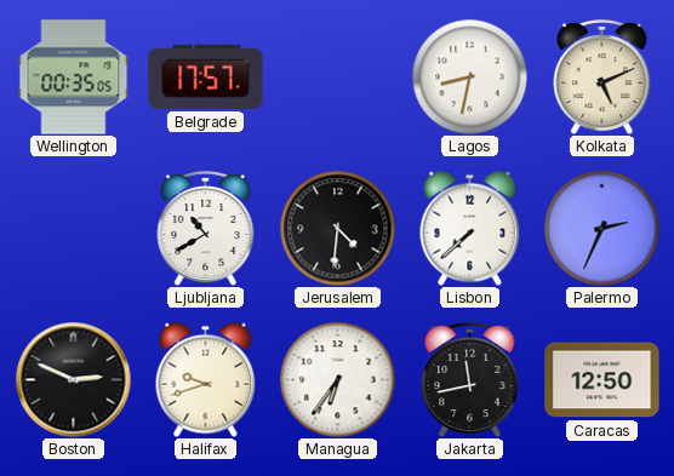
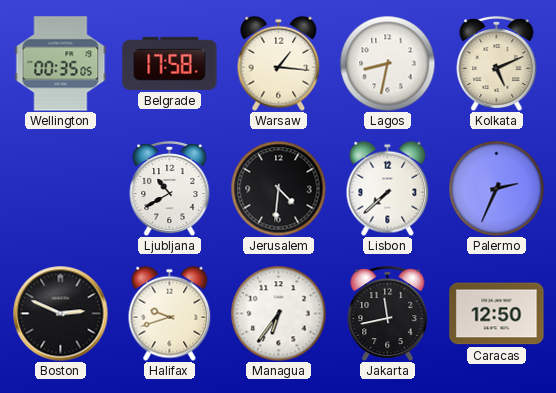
Belgrade: 17:57 -> 17:58 (170, 63)
Warsaw: none -> 1:16 (279, 63)
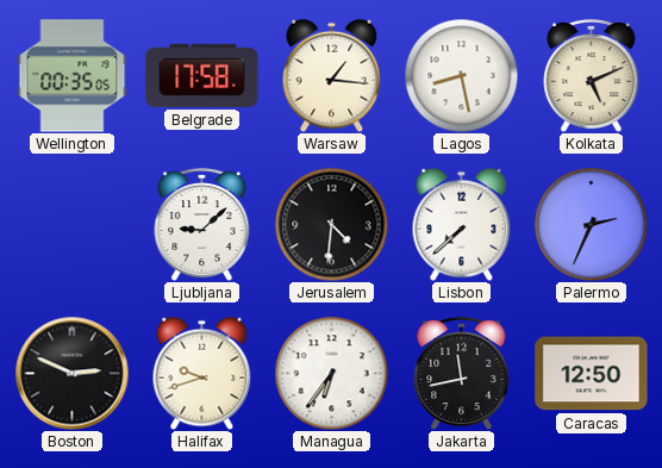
Lagos: 8:32 -> 8:28 (461, 75)
Ljubljana: 10:40 -> 9:08 (202, 224)
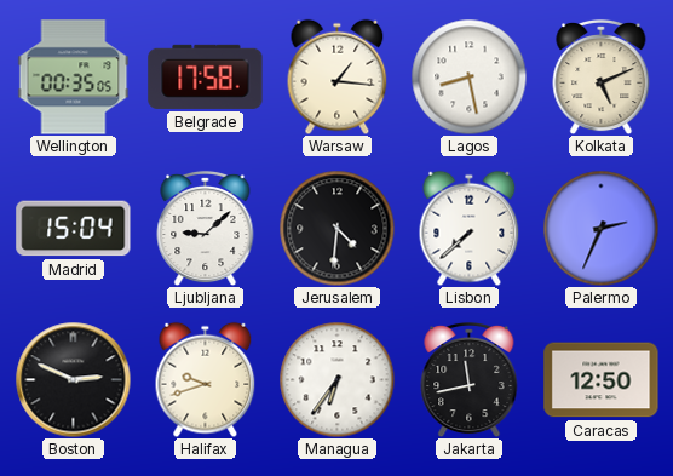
Madrid: none -> 15:04 (74, 229)
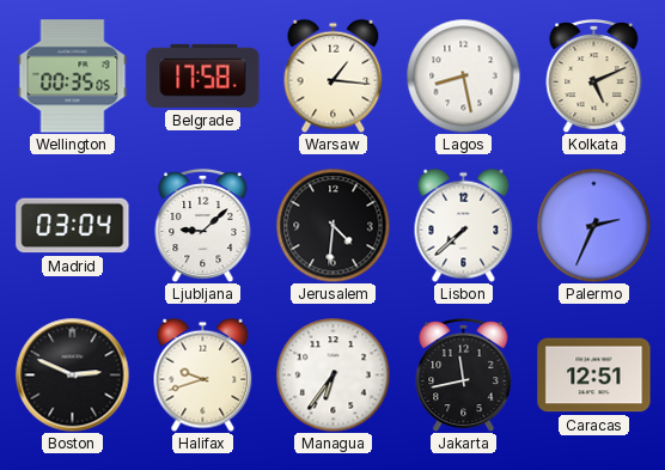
Madrid: 15:04 -> 03:04 (73, 226)
Caracas: 12:50 -> 12:51 (594, 376)
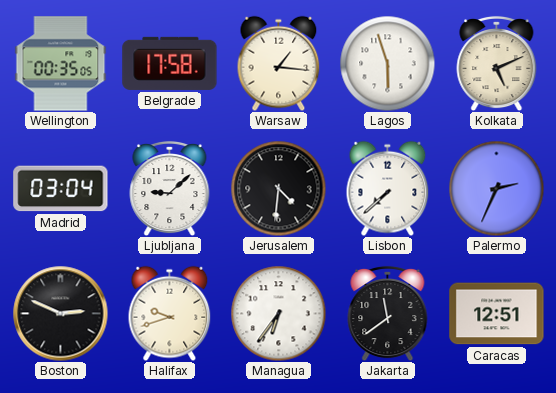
Lagos: 8:28 -> 5:57 (387, 63)
Jakarta: 11:43 -> 11:39 (388, 313)
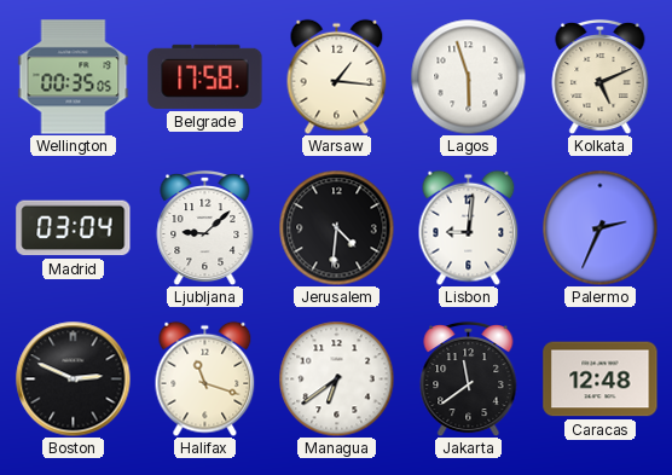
Lisbon: 7:38 -> 9:01 (469, 227)
Halifax: 9:42 -> 11:18 (205, 378)
Managua: 6:36 -> 6:39 (336, 378)
Caracas: 12:51 -> 12:48 (601, 380)
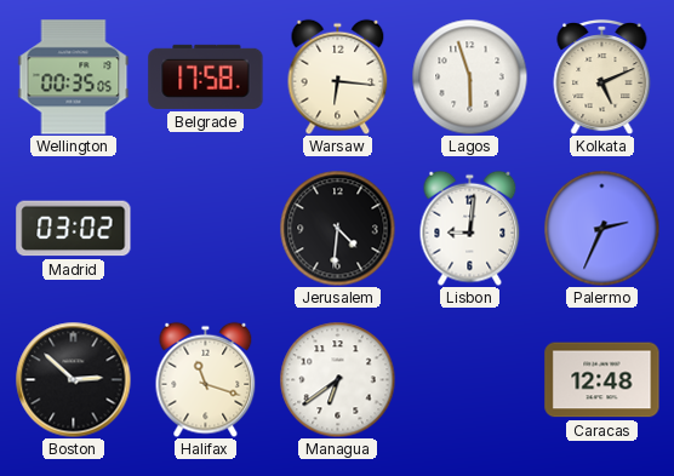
Warsaw: 1:16 -> 6:16 (338, 76)
Madrid: 03:04 -> 03:02 (74, 229)
Ljubljana: 9:08 -> none (205, 227)
Boston: 2:49 -> 2:52 (73, 379)
Jakarta: 11:39 -> none (469, 378)
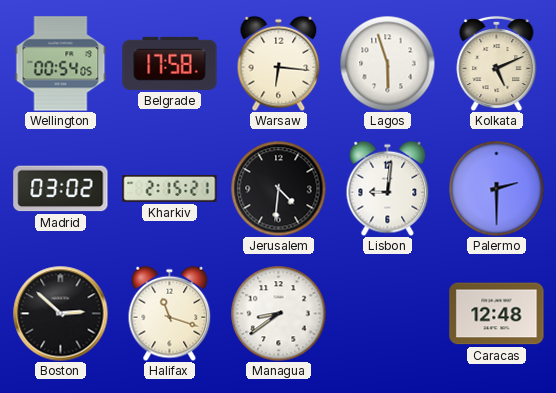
Wellington: 00:35 -> 00:54 (61, 64)
Kharkiv: none -> 2:15 (170, 188)
Palermo: 2:34 -> 2:30 (496, 188)
Managua: 6:39 -> 8:39 (278, 313)
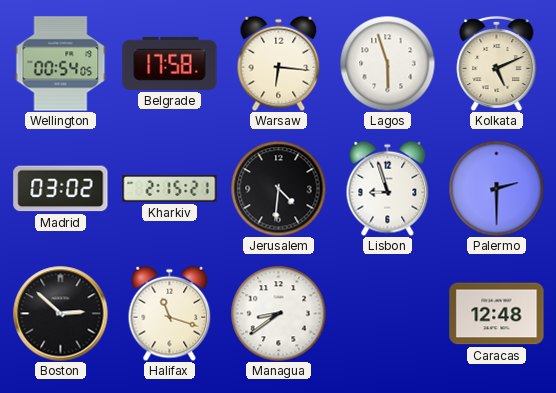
Lisbon: 9:01 -> 8:57 (388, 188)
